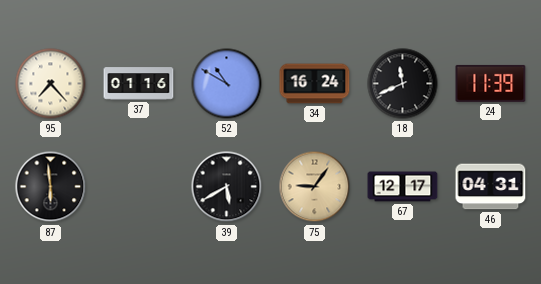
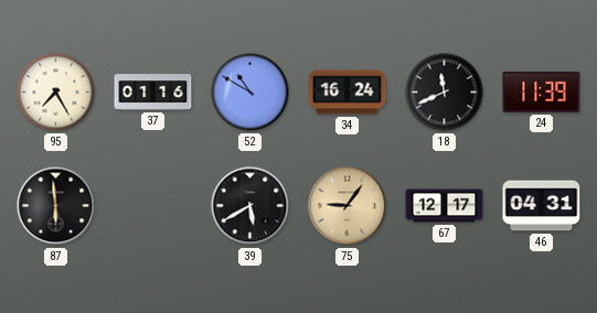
95: 7:23 -> 7:25 (56, 93)
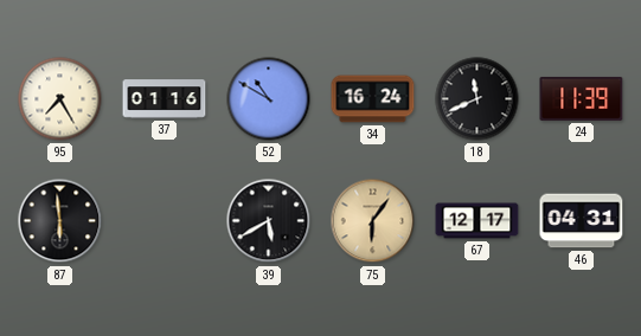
75: 9:06 -> 6:06 (373, 221)
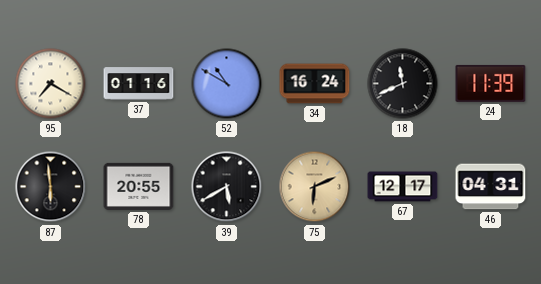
95: 7:25 -> 7:20 (51, 84)
78: none -> 20:55 (139, 186)
75: 6:06 -> 6:11 (315, 187)
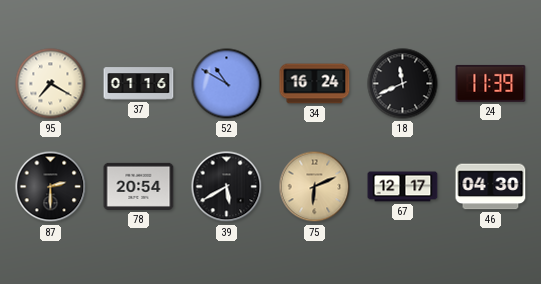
87: 5:59 -> 2:30 (51, 187)
78: 20:55 -> 20:54 (139, 186)
46: 04:31 -> 04:30 (491, 187)
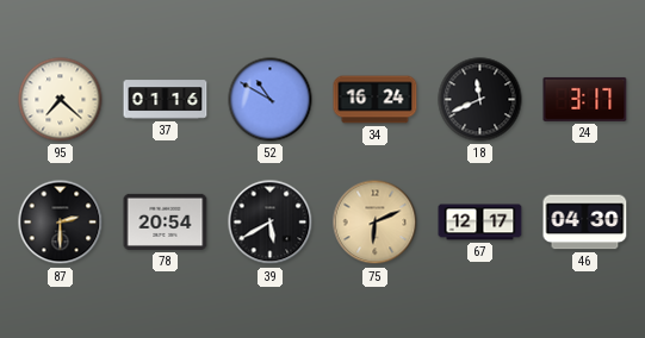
95: 7:20 -> 7:22 (61, 100)
24: 11:39 -> 3:17 (585, 99)
